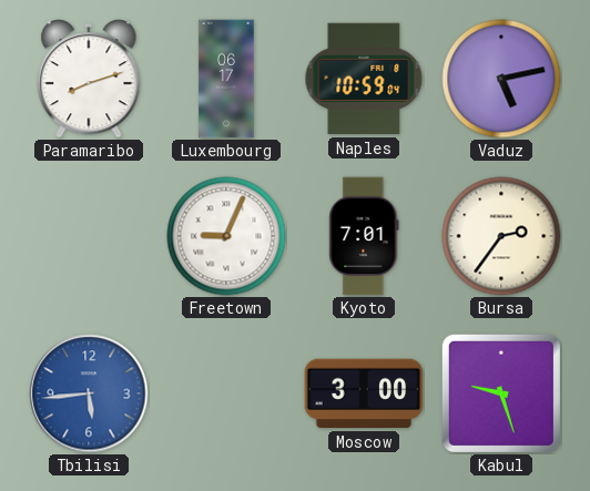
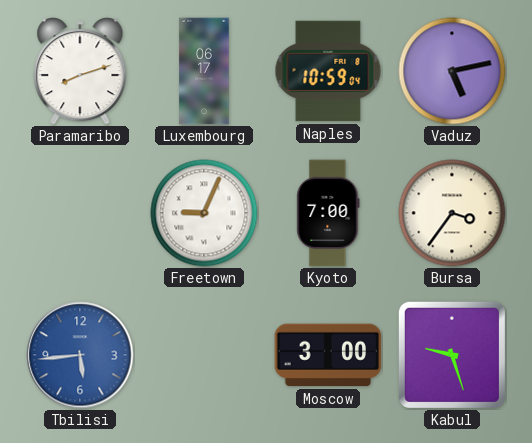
Kyoto: 7:01 -> 7:00 (328, 213)
Bursa: 2:36 -> 3:36 (452, 213)
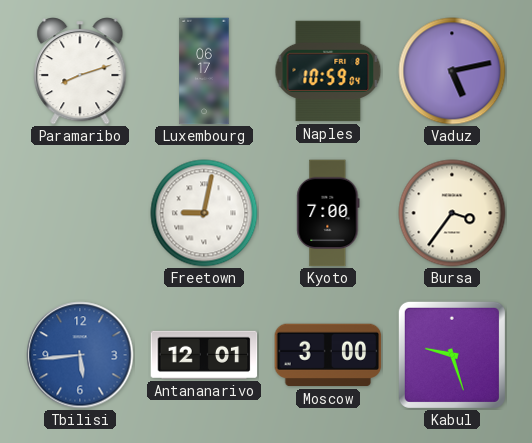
Freetown: 9:04 -> 9:02 (204, 213)
Antananarivo: none -> 12:01 (204, 355)
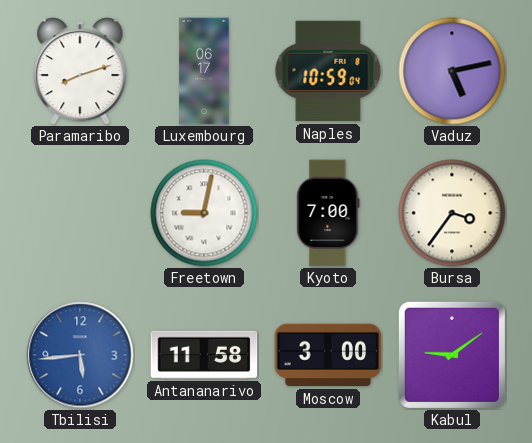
Antananarivo: 12:01 -> 11:58 (204, 355)
Kabul: 9:27 -> 9:09 (452, 355)
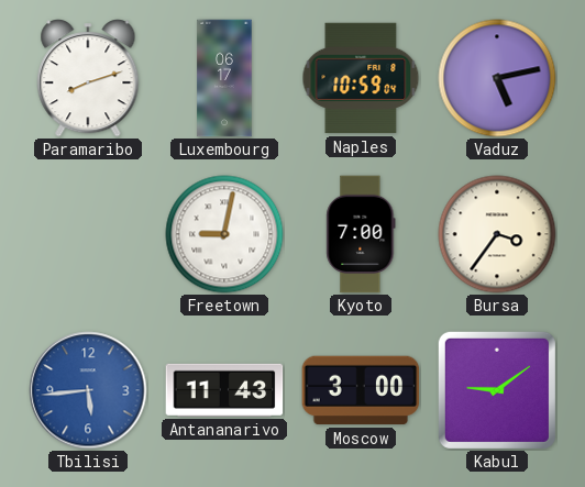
Antananarivo: 11:58 -> 11:43 (224, 390)
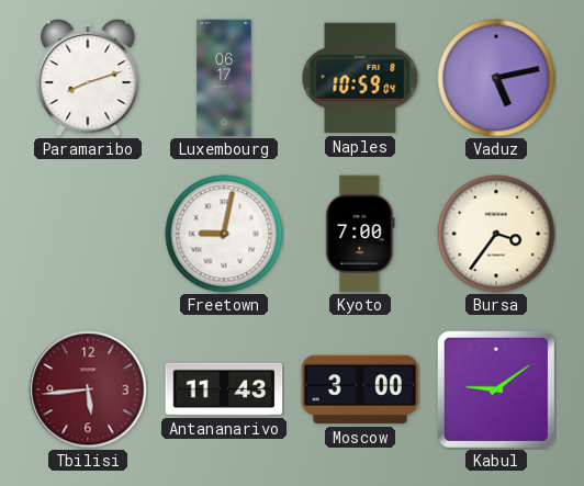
Tbilisi dial: blue -> burgundy (88, 389)
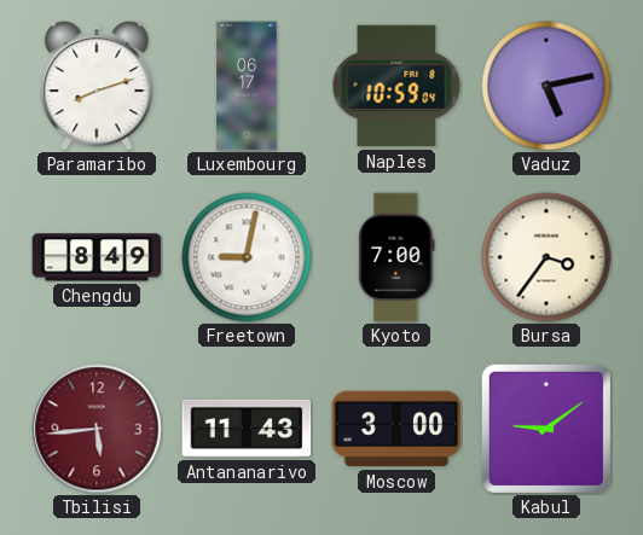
Chengdu: none -> 8:49 (97, 257)
